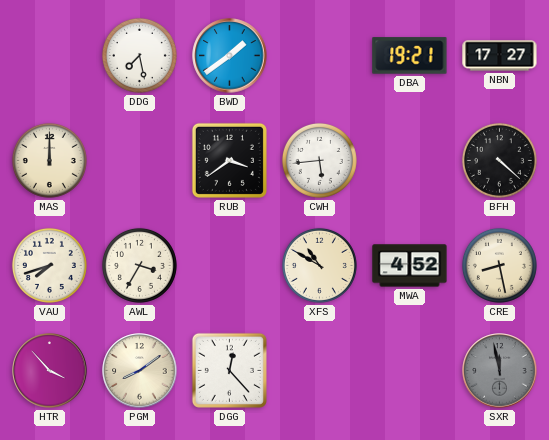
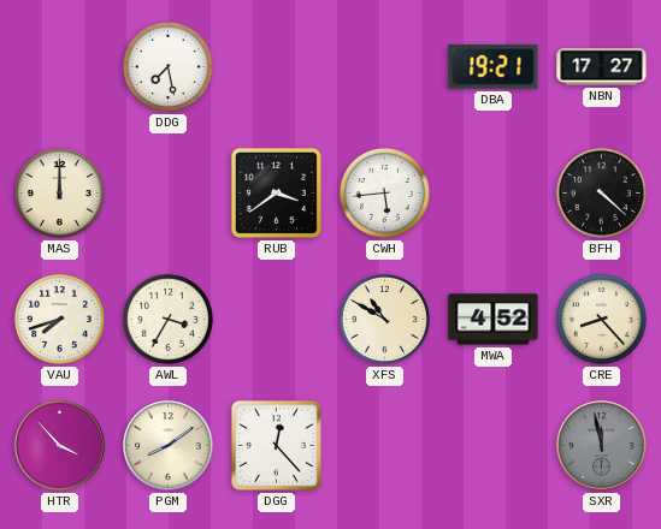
BWD: 1:39 -> none (230, 56)
CRE: 8:28 -> 8:23 (601, 319)
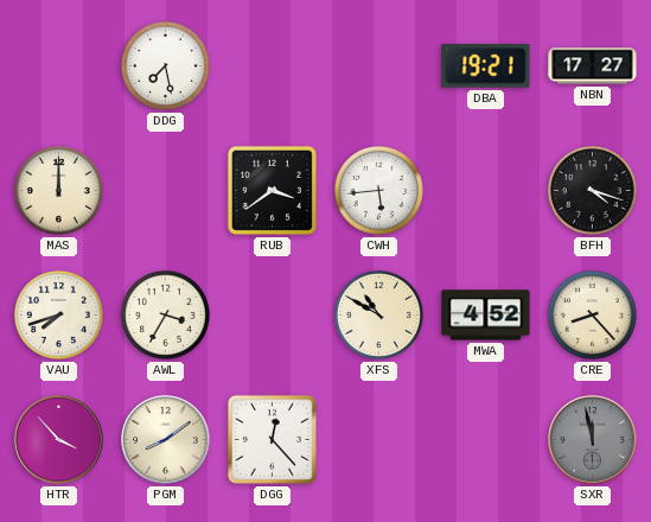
BFH: 4:22 -> 4:18 (592, 190)
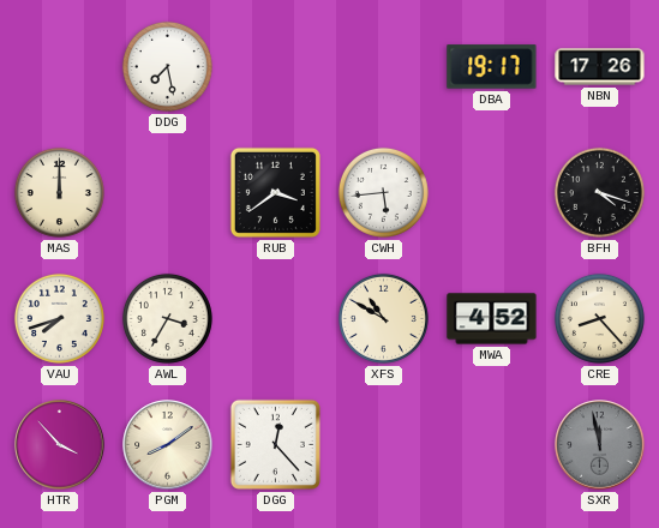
DBA: 19:21 -> 19:17 (492, 67)
NBN: 17:27 -> 17:26 (600, 67)
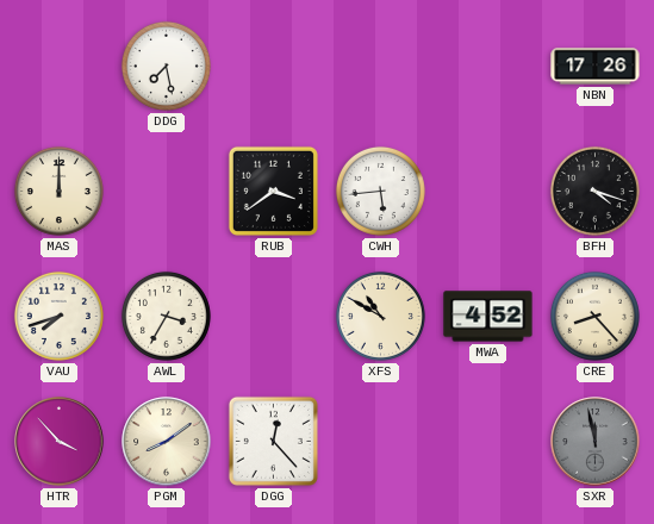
DBA: 19:17 -> none (492, 67)
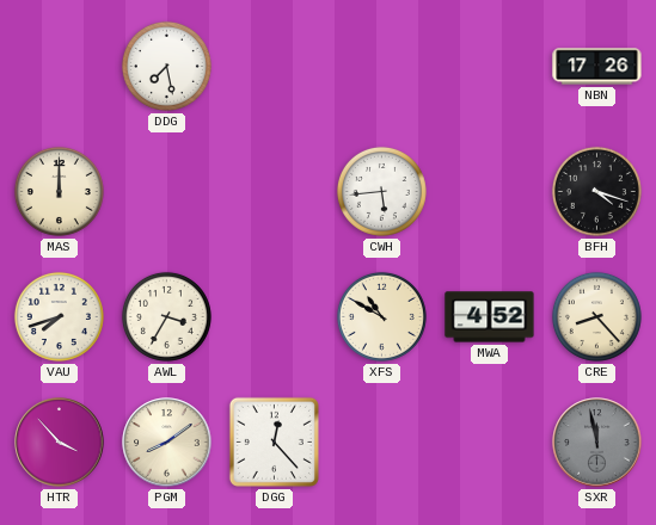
RUB: 3:39 -> none (273, 191)
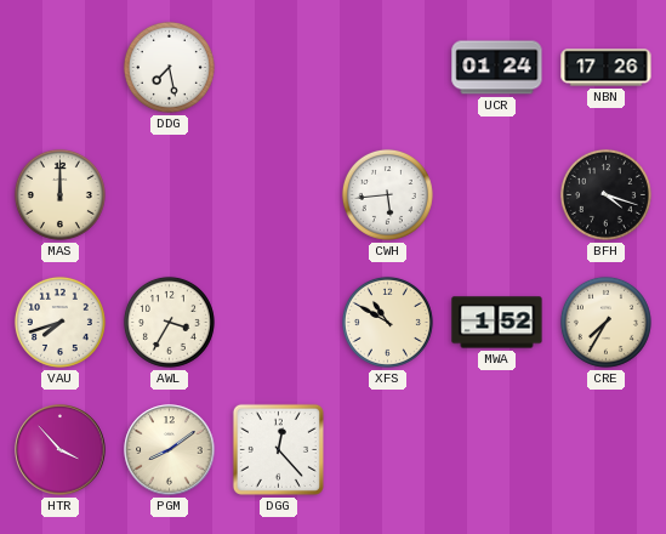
UCR: none -> 01:24 (497, 68)
MWA: 4:52 -> 1:52 (497, 323)
CRE: 8:23 -> 7:35 (605, 322)
SXR: 11:58 -> none (597, 443)
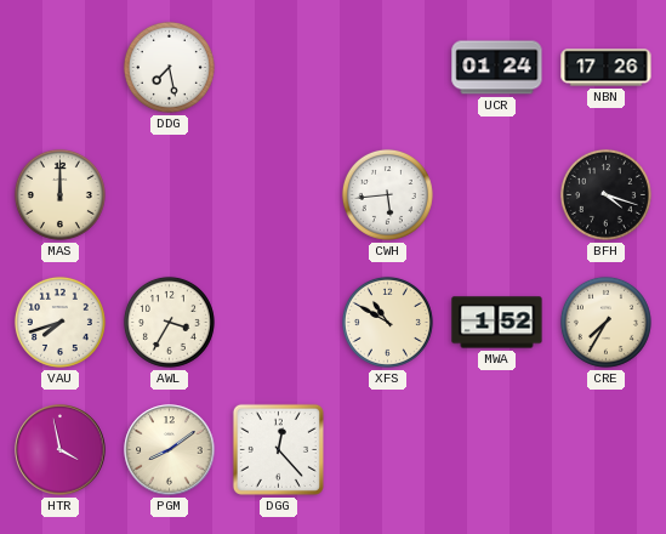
HTR: 3:53 -> 3:58 (61, 450)
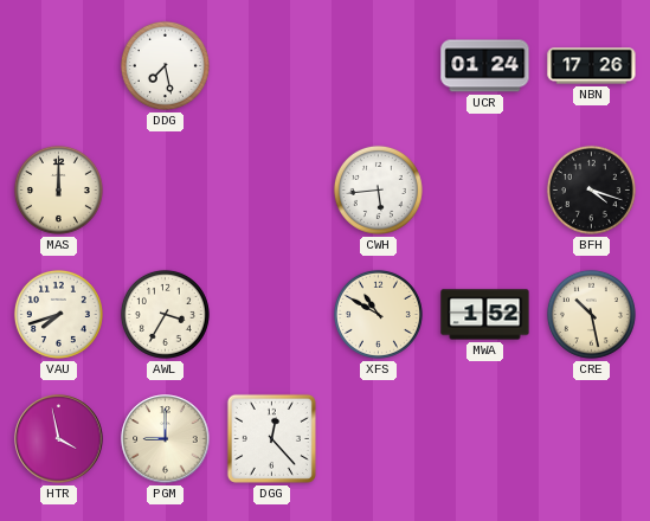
CRE: 7:35 -> 10:28 (591, 314)
PGM: 8:09 -> 9:00 (166, 439)
